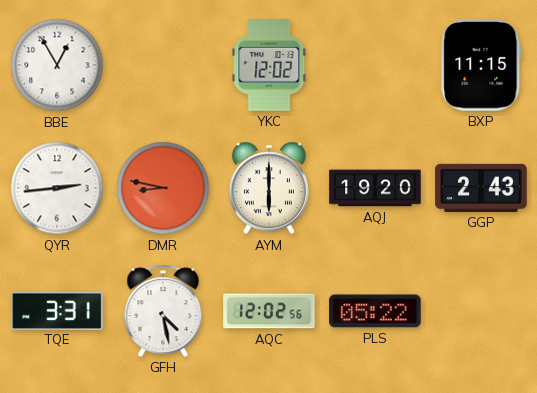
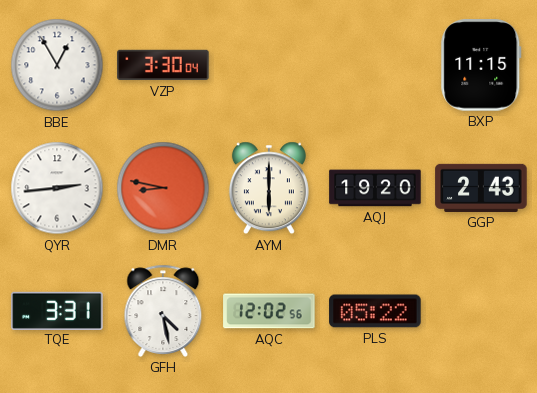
VZP: none -> 3:30 (163, 65)
YKC: 12:02 -> none (269, 65)
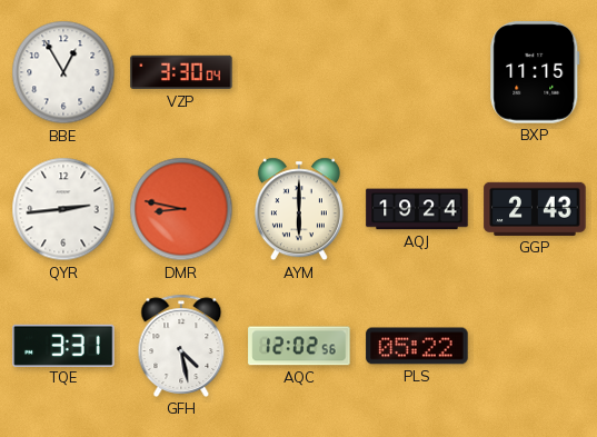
AQJ: 19:20 -> 19:24 (417, 209)
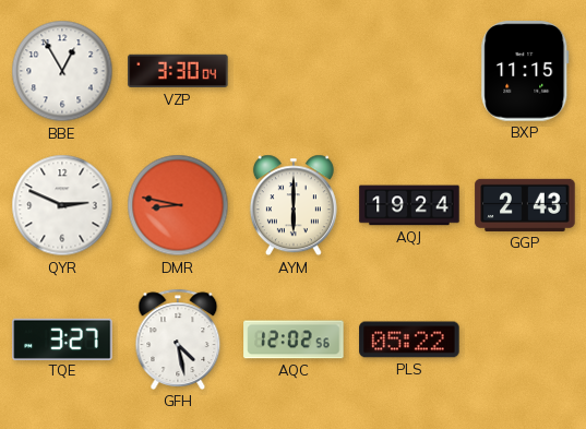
QYR: 2:44 -> 2:49 (62, 205)
TQE: 3:31 -> 3:27 (62, 338)
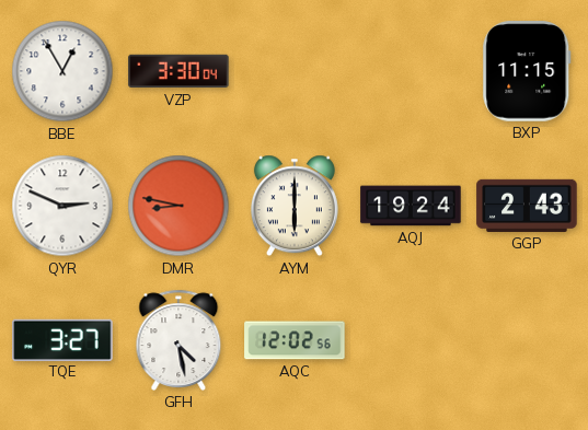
PLS: 05:22 -> none (409, 339)
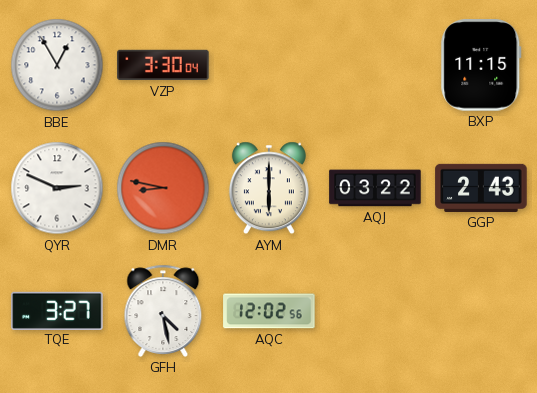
AQJ: 19:24 -> 03:22 (375, 188)
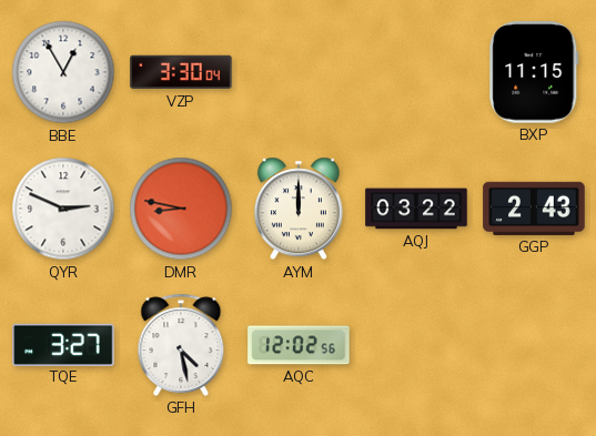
AYM: 6:00 -> 12:00 (299, 209)
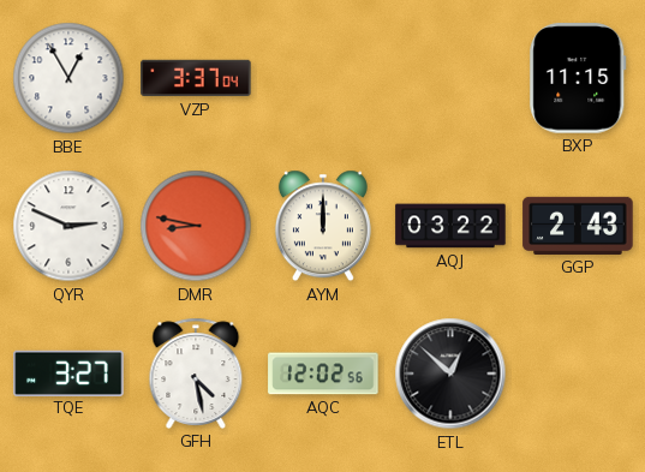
VZP: 3:30 -> 3:37 (196, 78)
ETL: none -> 12:52 (450, 374)
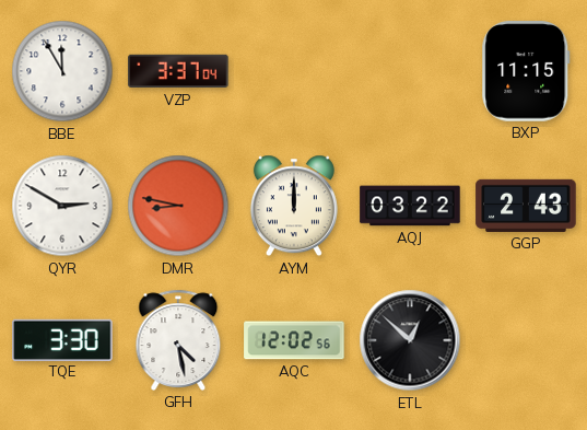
BBE: 12:55 -> 11:55 (62, 71)
QYR: 2:49 -> 2:50 (62, 206)
TQE: 3:27 -> 3:30 (62, 339)
